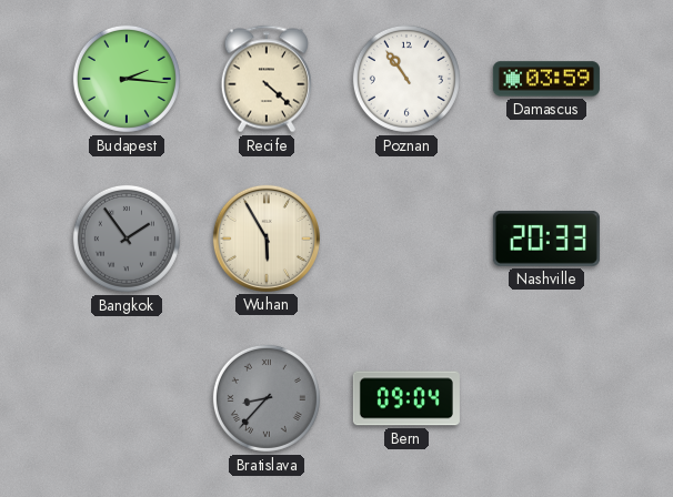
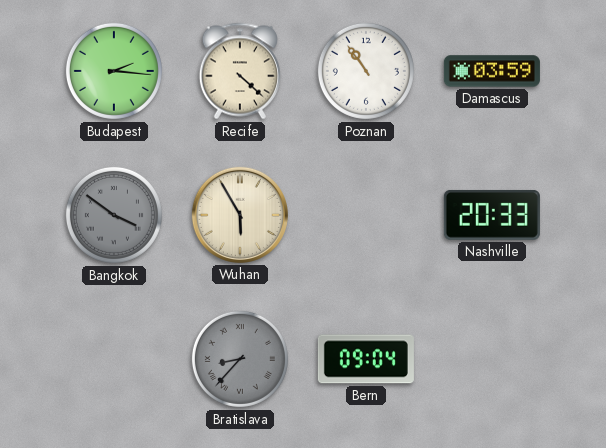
Bangkok: 1:54 -> 3:51 (114, 215)
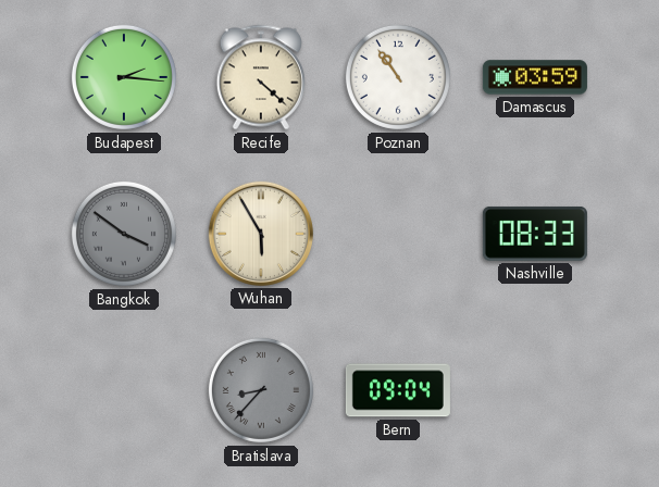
Nashville: 20:33 -> 08:33 (535, 234)
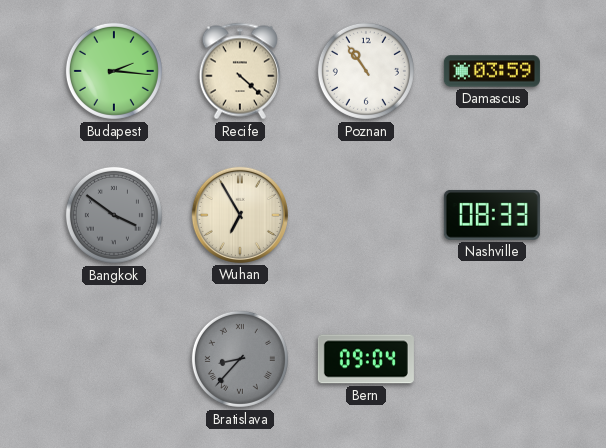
Wuhan: 5:55 -> 6:55 (240, 215)
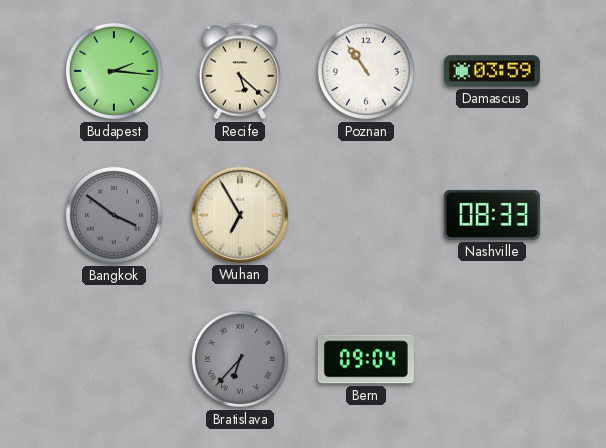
Recife: 4:22 -> 5:22 (240, 71)
Bratislava: 8:37 -> 6:37 (240, 359)
